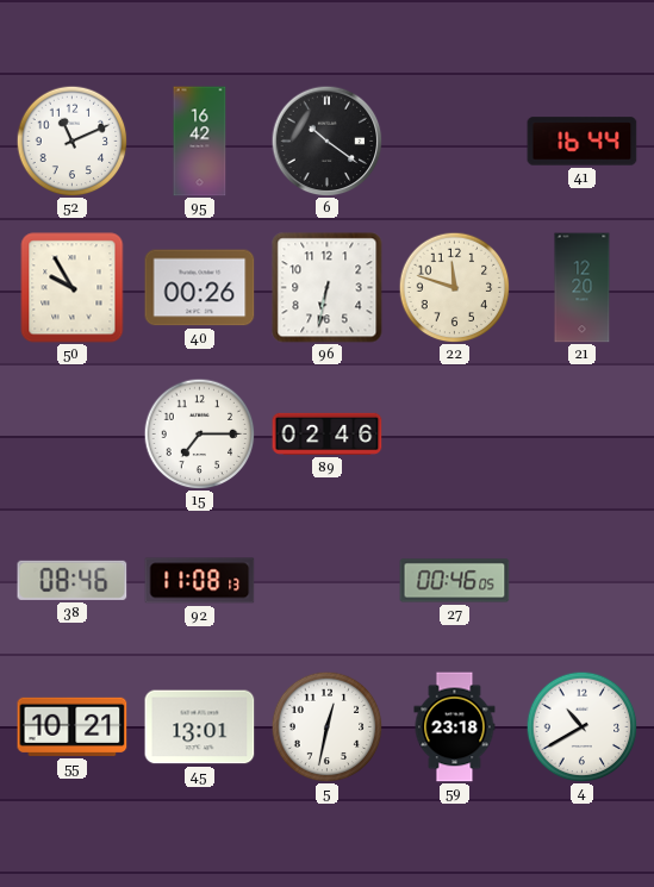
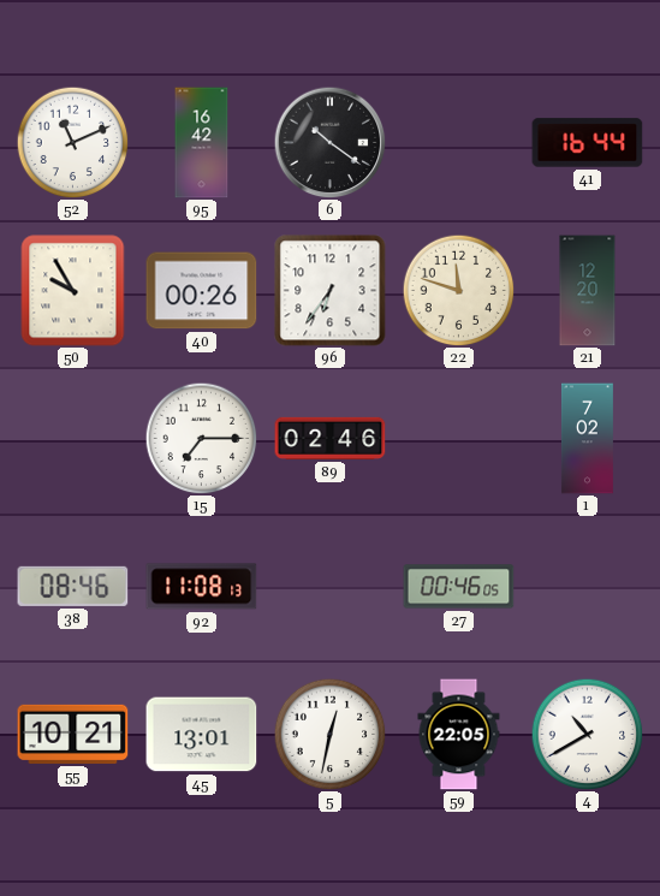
96: 6:32 -> 6:36 (331, 291)
1: none -> 7:02 (587, 439)
59: 23:18 -> 22:05 (459, 735)
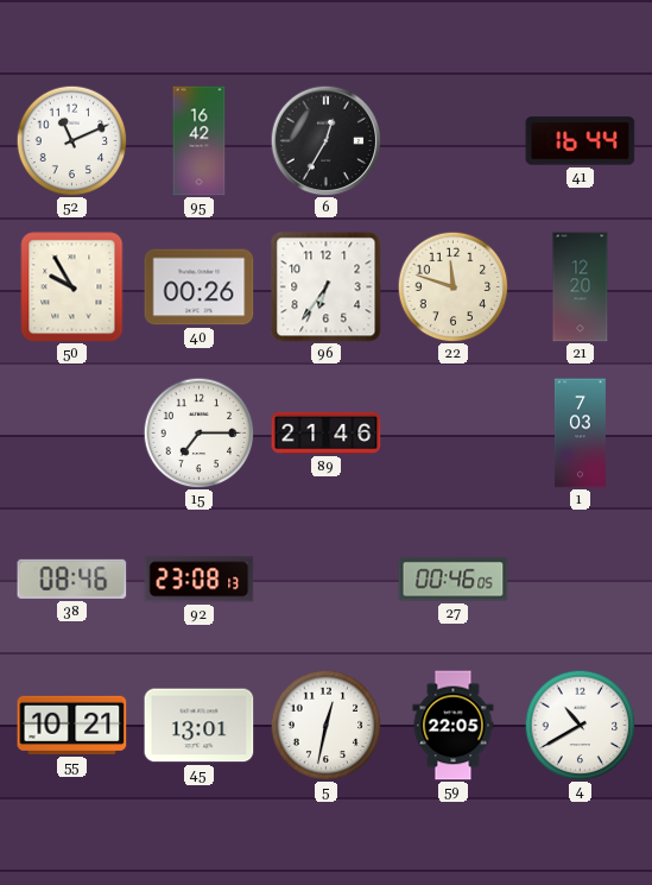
6: 10:21 -> 12:35 (325, 140)
89: 02:46 -> 21:46 (327, 432)
1: 7:02 -> 7:03 (580, 434)
92: 11:08 -> 23:08 (200, 580)
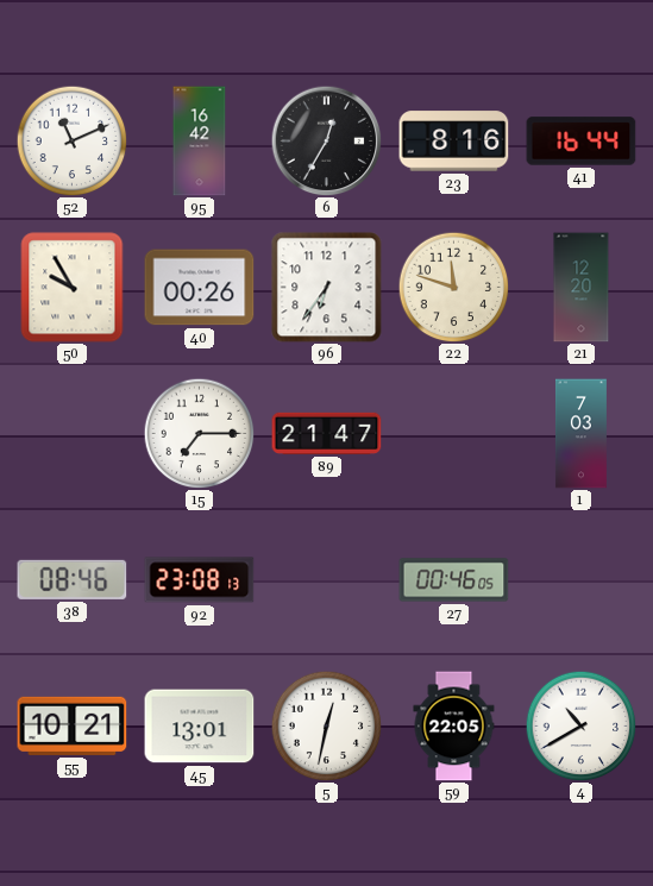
23: none -> 8:16 (454, 142)
89: 21:46 -> 21:47 (327, 433)
